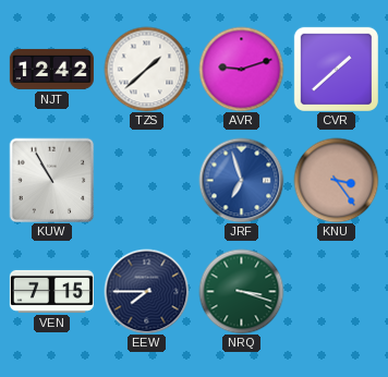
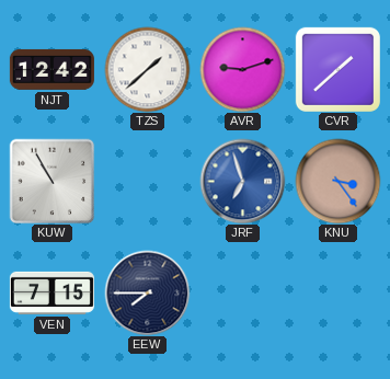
NRQ: 3:18 -> none (241, 291)
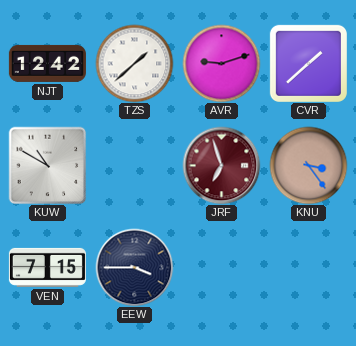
KUW: 10:55 -> 10:50 (47, 165)
JRF dial: blue -> burgundy (221, 165)
EEW: 7:45 -> 3:45 (134, 267)
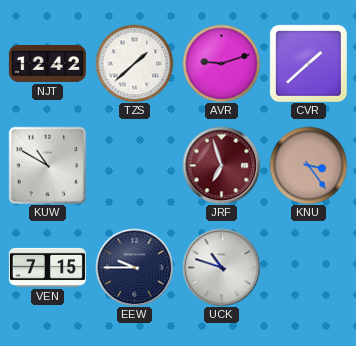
EEW: 3:45 -> 9:45 (134, 267)
UCK: none -> 10:48 (221, 267)
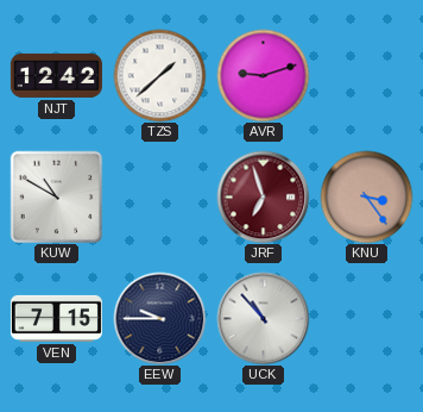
CVR: 1:38 -> none (308, 63)
UCK: 10:48 -> 10:53 (263, 318)
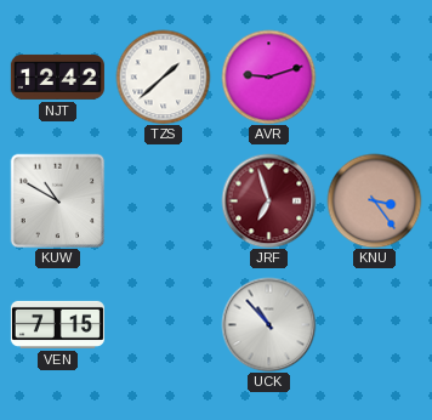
EEW: 9:45 -> none (159, 318)
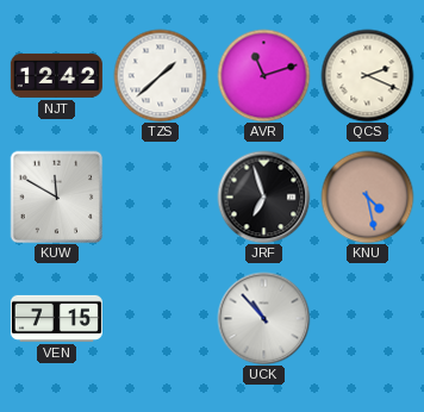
AVR: 9:12 -> 11:12 (263, 75)
QCS: none -> 2:19 (367, 75)
KUW: 10:50 -> 11:50 (56, 196)
JRF dial: burgundy -> black (263, 196)
KNU: 3:24 -> 4:28 (367, 196)
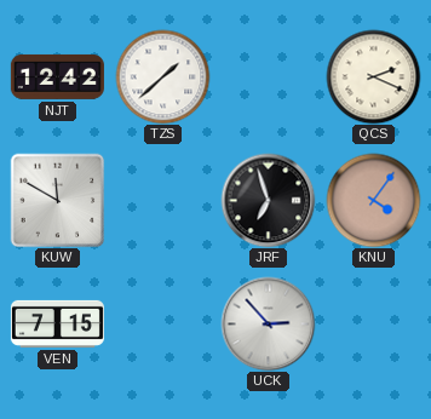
AVR: 11:12 -> none (263, 75)
KNU: 4:28 -> 4:06 (373, 200)
UCK: 10:53 -> 2:53 (268, 323)
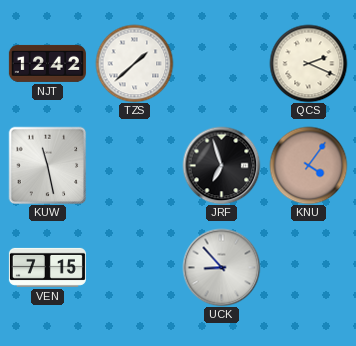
KUW: 11:50 -> 11:28 (47, 165)
UCK: 2:53 -> 8:53 (221, 267)
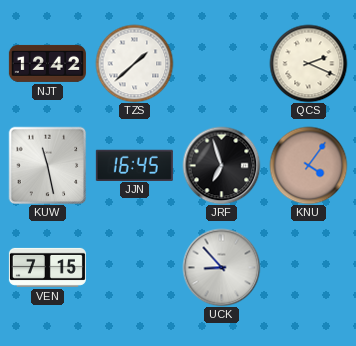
JJN: none -> 16:45 (134, 165)
